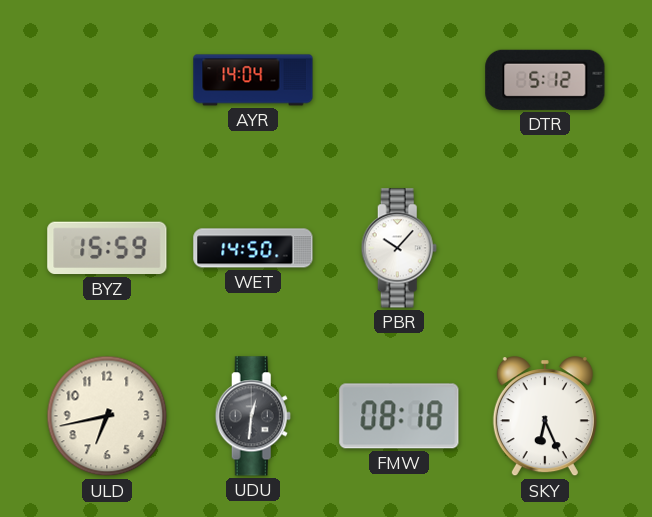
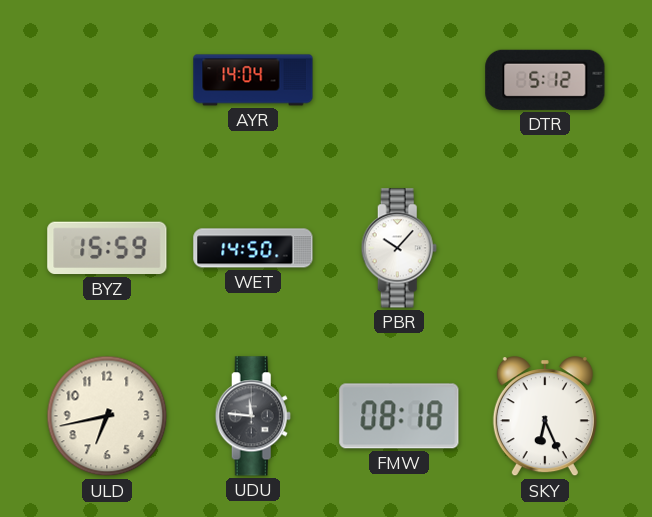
UDU: 12:31 -> 11:46 (253, 416)
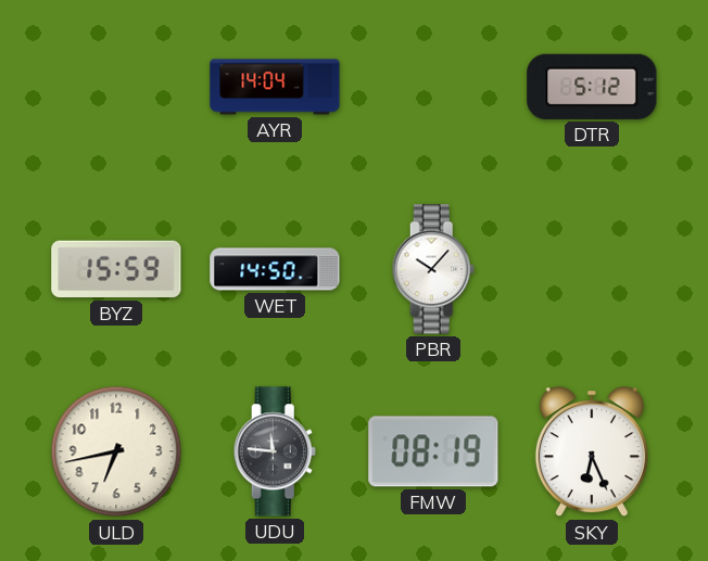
FMW: 08:18 -> 08:19 (433, 451)
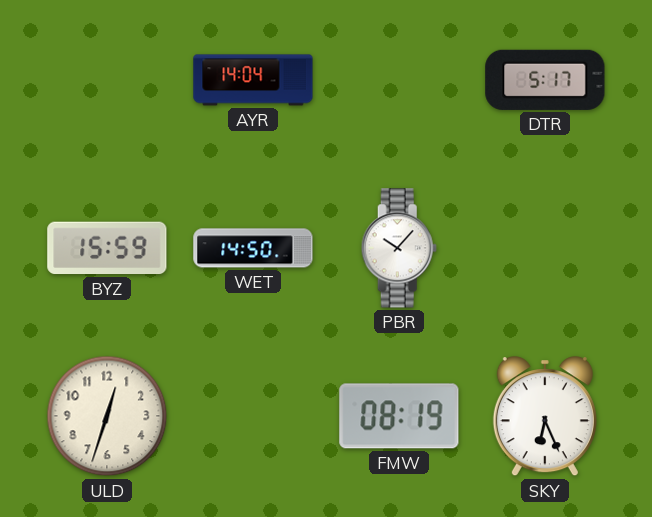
DTR: 5:12 -> 5:17 (545, 80)
ULD: 6:43 -> 12:33 (107, 416)
UDU: 11:46 -> none (275, 451)
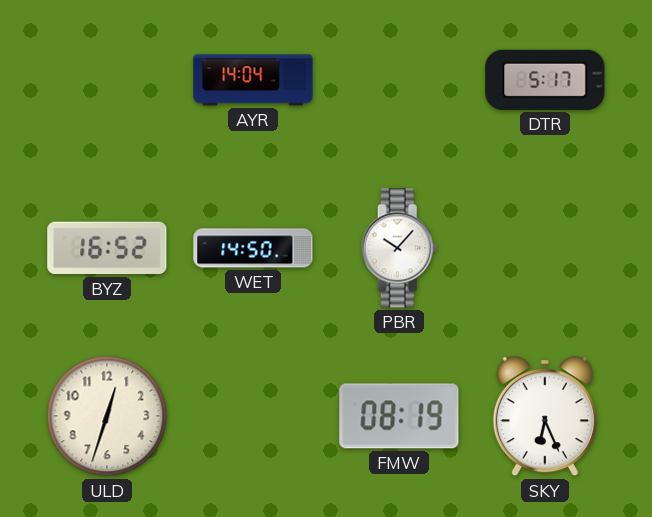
BYZ: 15:59 -> 16:52 (107, 248)
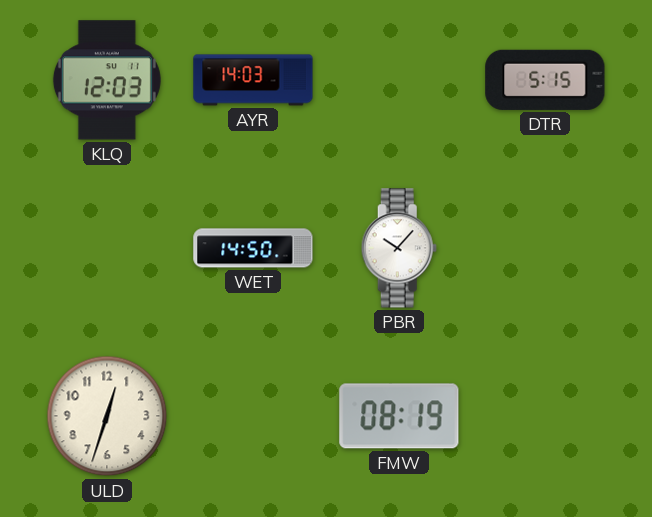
KLQ: none -> 12:03 (107, 80)
AYR: 14:04 -> 14:03 (253, 80)
DTR: 5:17 -> 5:15 (545, 80)
BYZ: 16:52 -> none (107, 248)
SKY: 6:26 -> none (545, 417)
